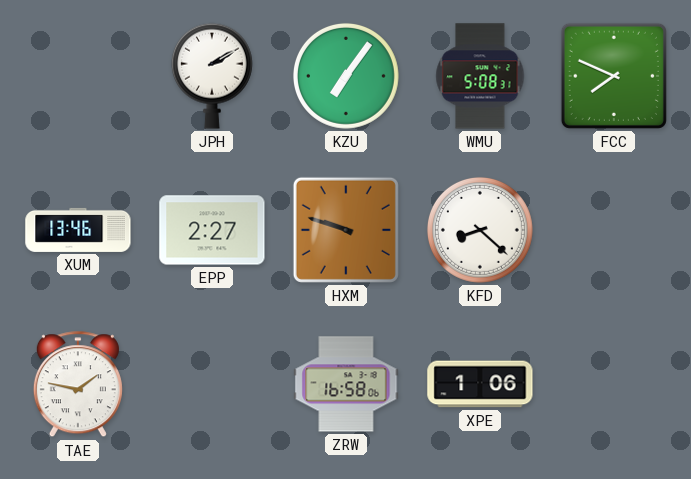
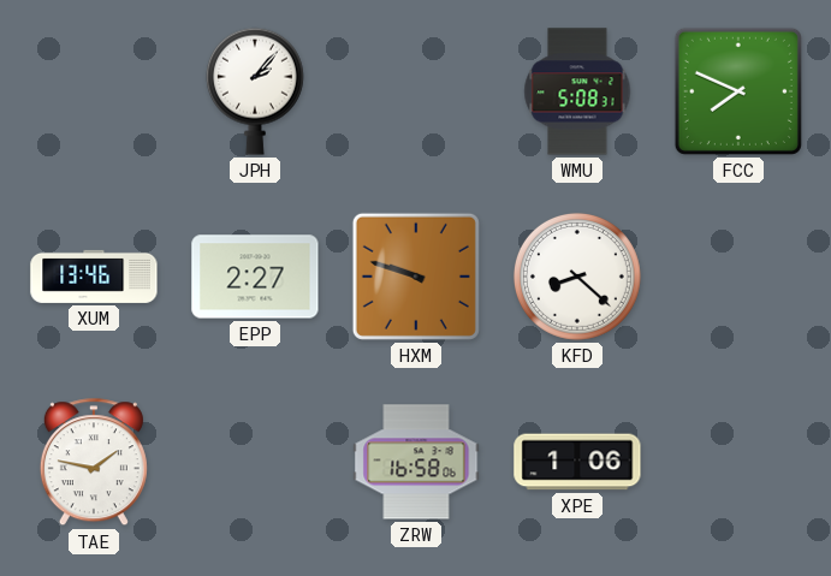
JPH: 2:10 -> 2:07 (255, 91)
KZU: 7:06 -> none (346, 76)
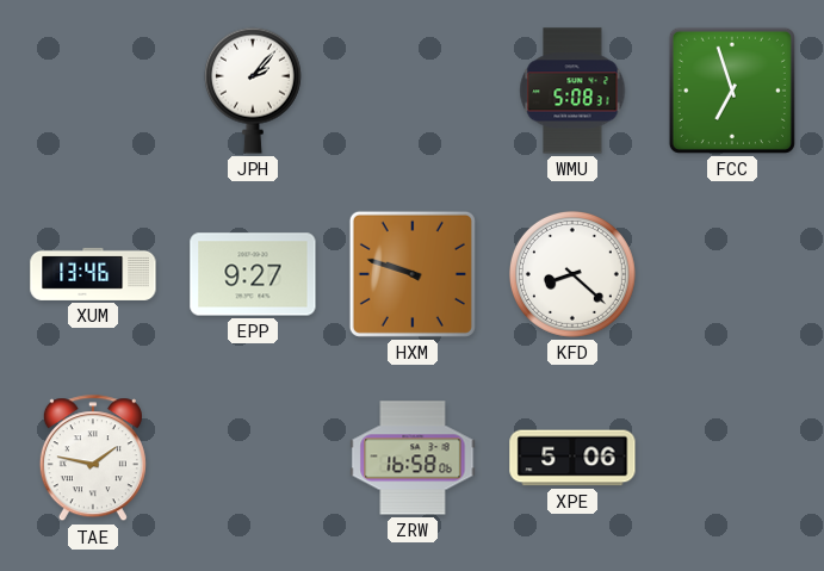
FCC: 7:49 -> 6:57 (732, 91)
EPP: 2:27 -> 9:27 (253, 274)
XPE: 1:06 -> 5:06 (572, 458)
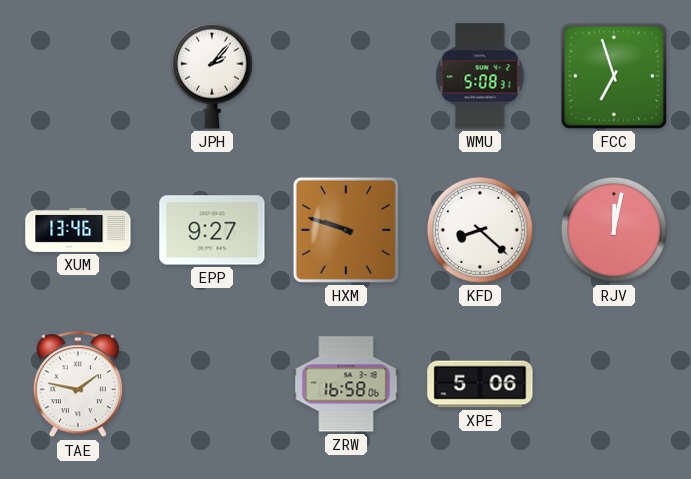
RJV: none -> 12:02 (614, 230)
